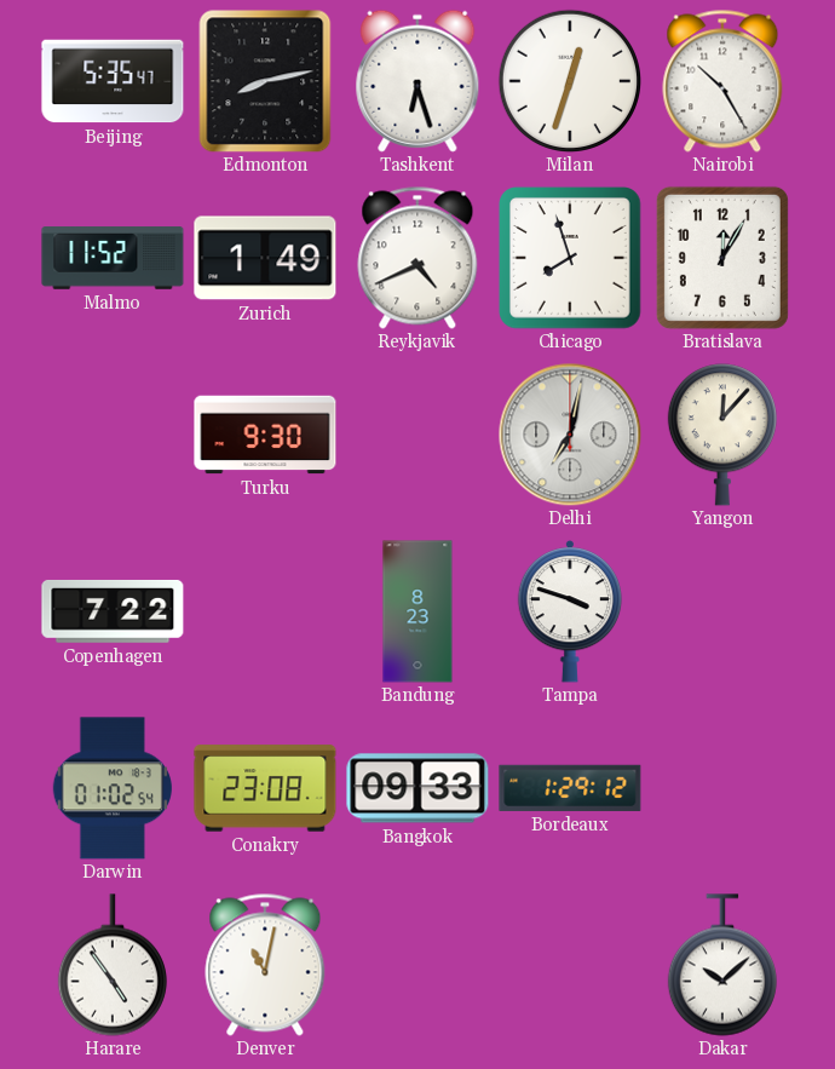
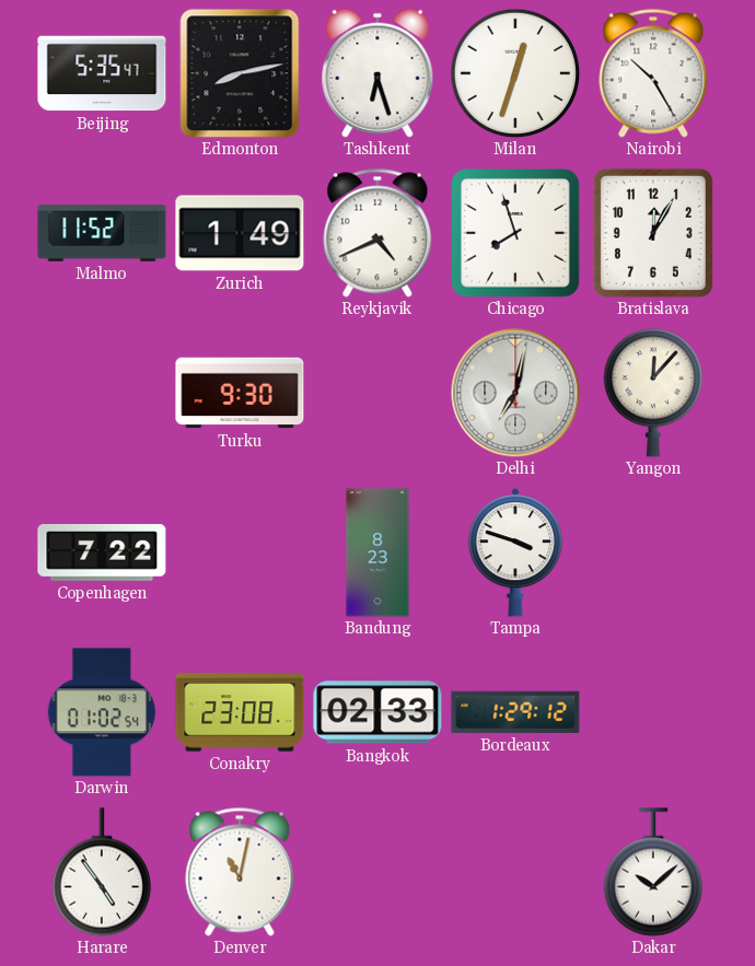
Bangkok: 09:33 -> 02:33 (377, 712)
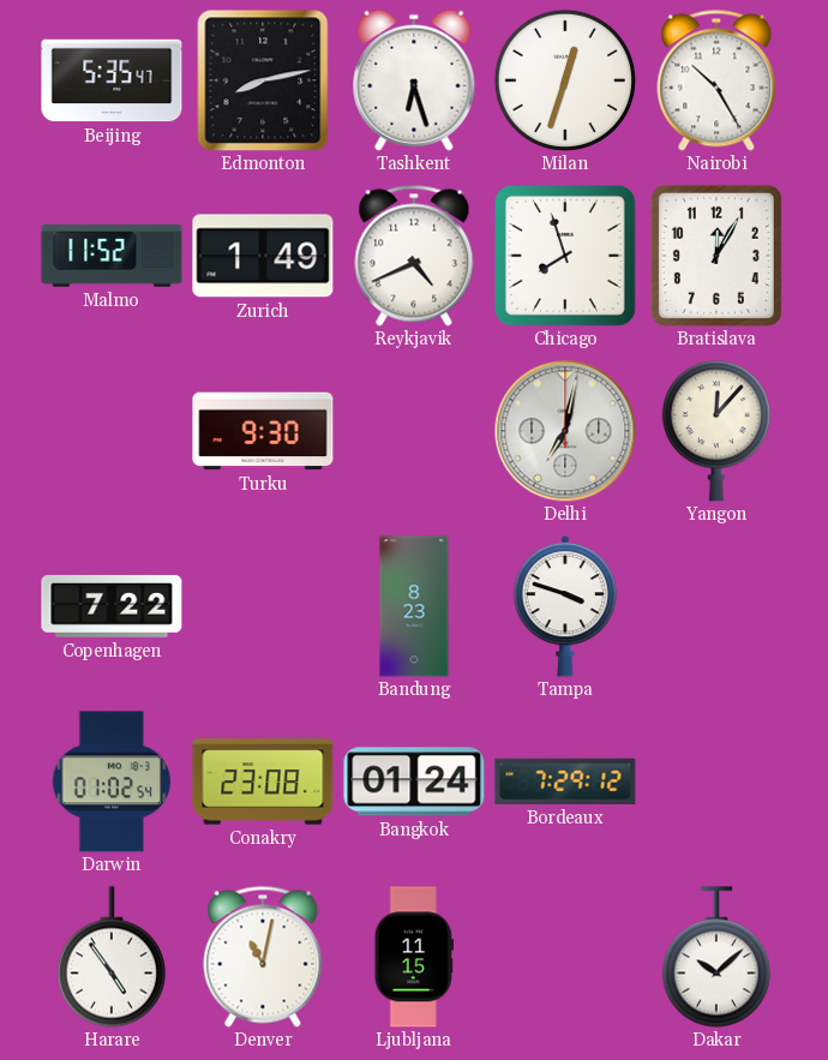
Bangkok: 02:33 -> 01:24 (414, 781)
Bordeaux: 1:29 -> 7:29 (565, 781)
Ljubljana: none -> 11:15 (414, 957)
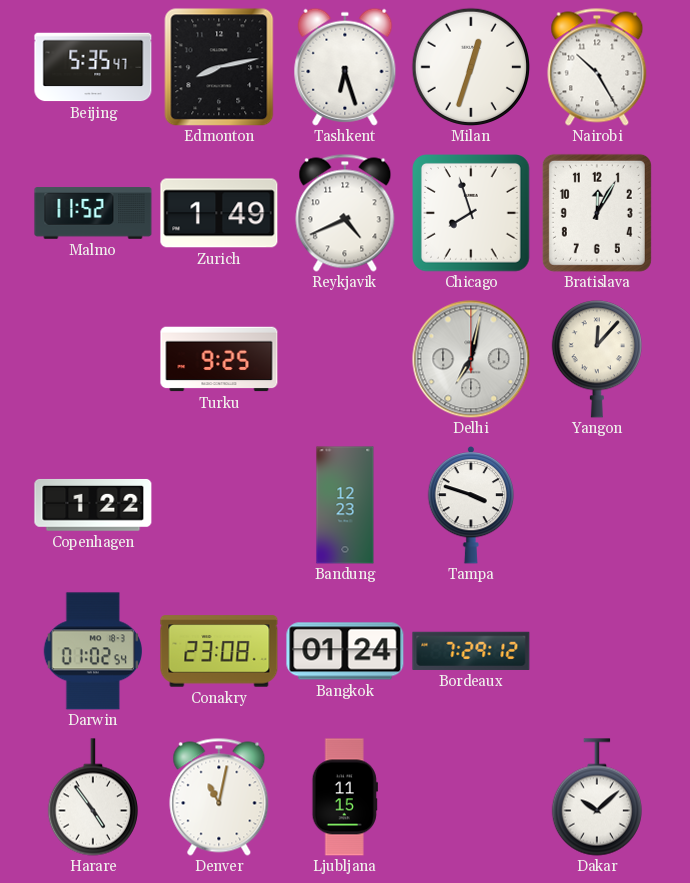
Turku: 9:30 -> 9:25 (219, 359)
Copenhagen: 7:22 -> 1:22 (93, 505)
Bandung: 8:23 -> 12:23 (345, 505)
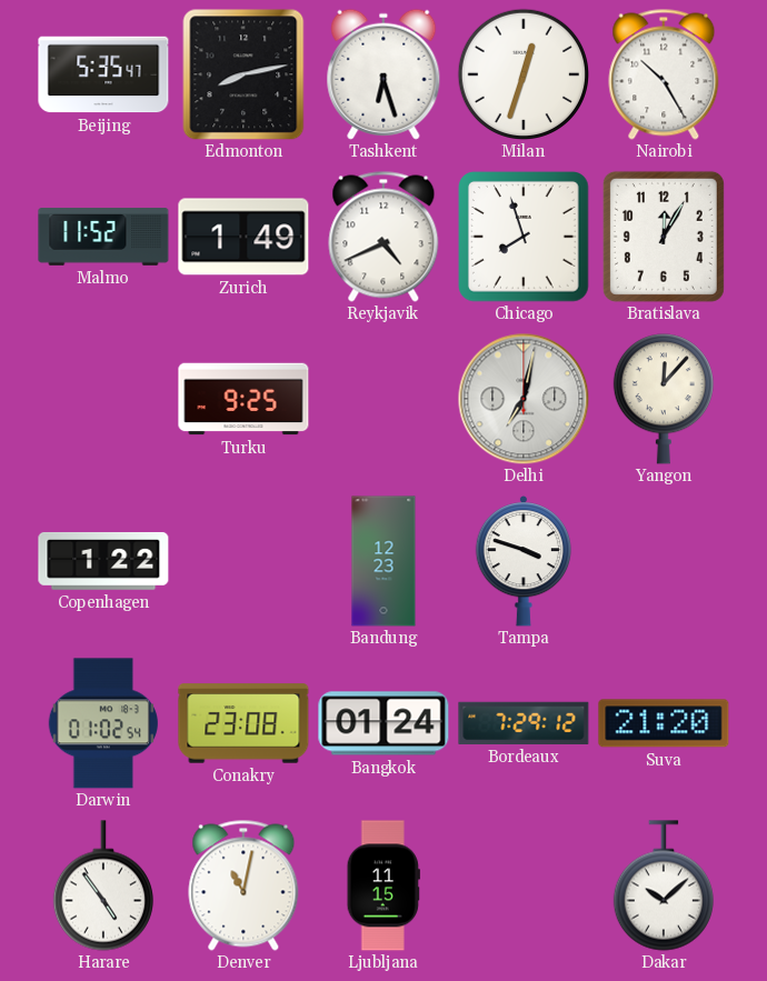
Suva: none -> 21:20 (664, 723)
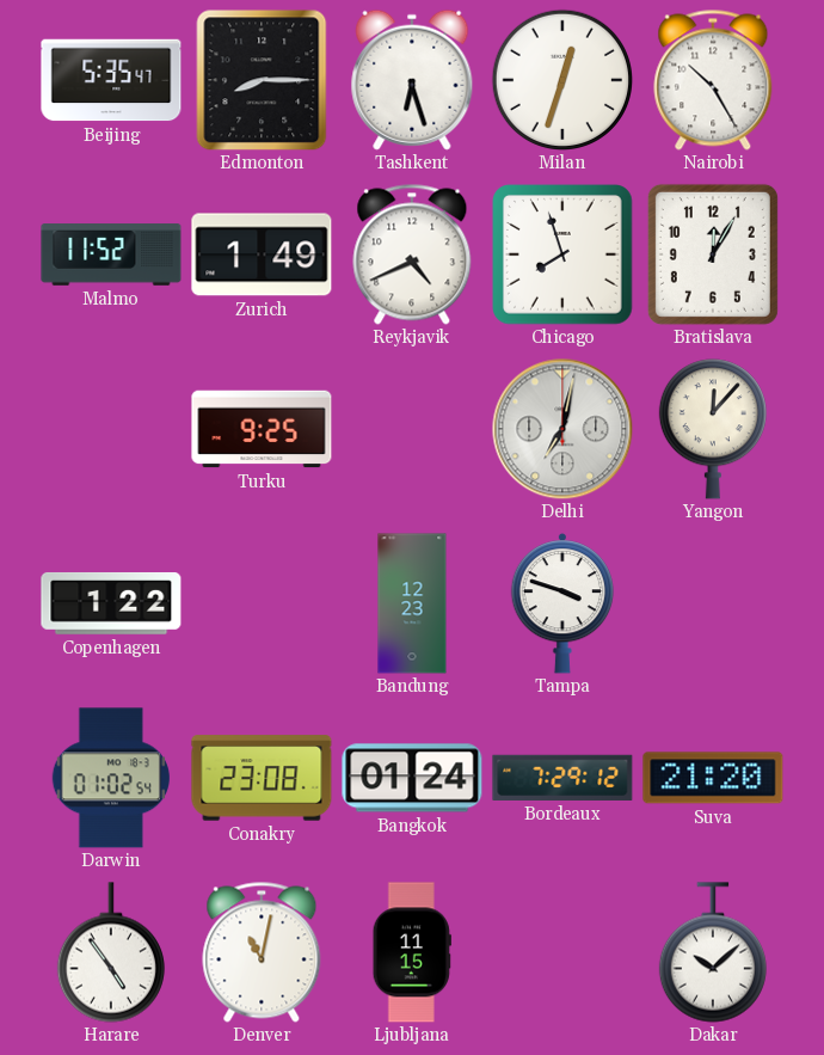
Edmonton: 8:13 -> 8:15 (262, 80)
